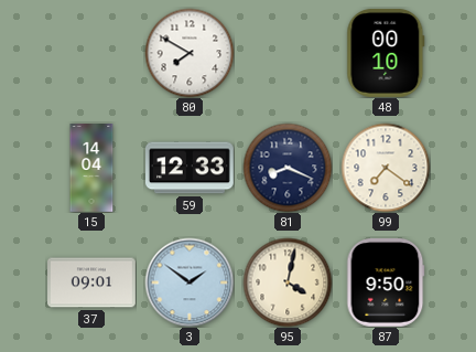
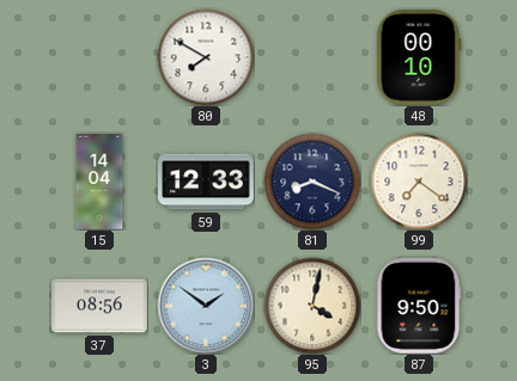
37: 09:01 -> 08:56 (101, 306)
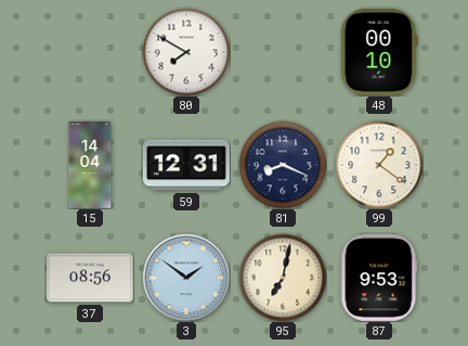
59: 12:33 -> 12:31 (186, 165)
99: 7:21 -> 1:21 (379, 165)
95: 4:02 -> 7:02 (283, 278)
87: 9:50 -> 9:53 (379, 278)
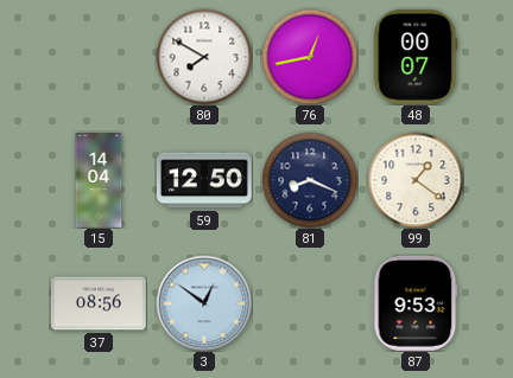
76: none -> 12:43 (310, 57)
48: 00:10 -> 00:07 (416, 57)
59: 12:31 -> 12:50 (204, 180)
3: 1:51 -> 12:51 (204, 303)
95: 7:02 -> none (283, 278)
